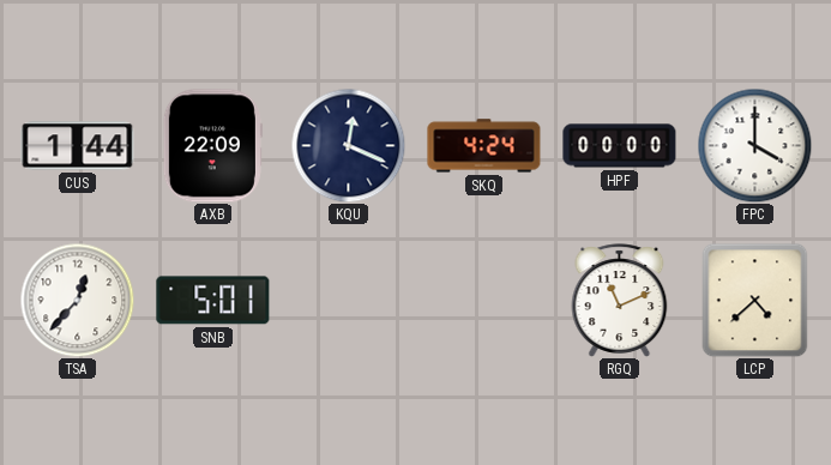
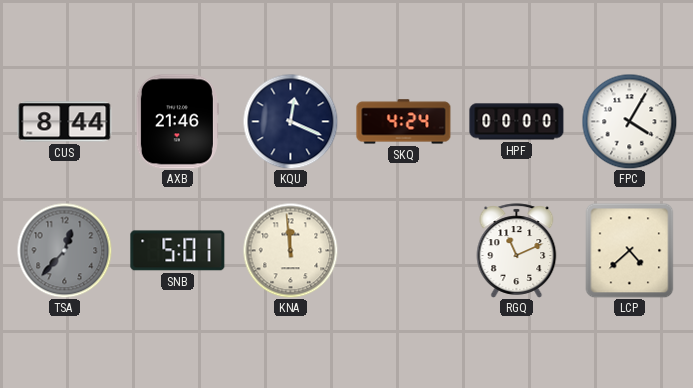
CUS: 1:44 -> 8:44 (65, 122)
AXB: 22:09 -> 21:46 (177, 122)
FPC: 4:00 -> 4:05 (629, 121)
TSA dial: white -> grey (64, 250)
KNA: none -> 11:59 (290, 250)
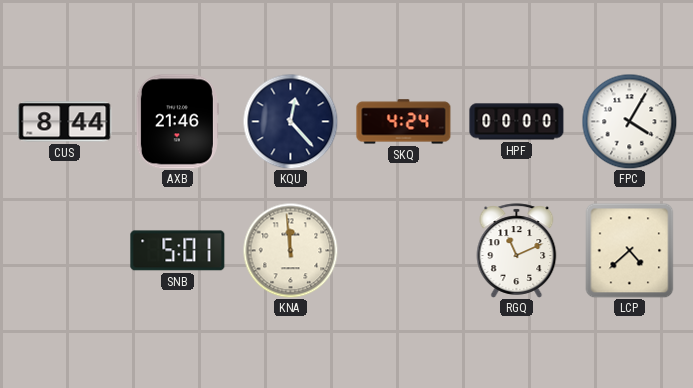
KQU: 12:19 -> 12:23 (290, 121)
TSA: 12:37 -> none (64, 250)
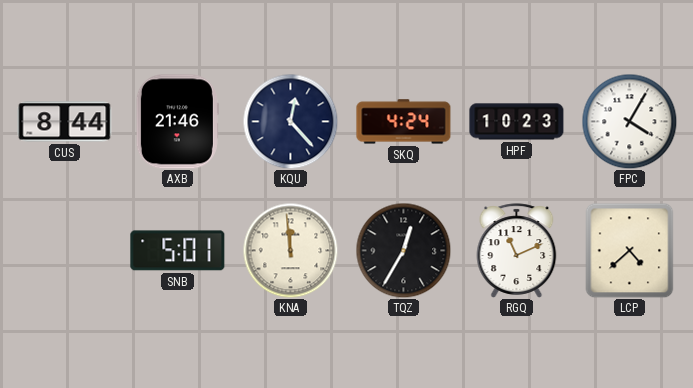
HPF: 00:00 -> 10:23 (517, 122)
TQZ: none -> 12:35 (403, 250)
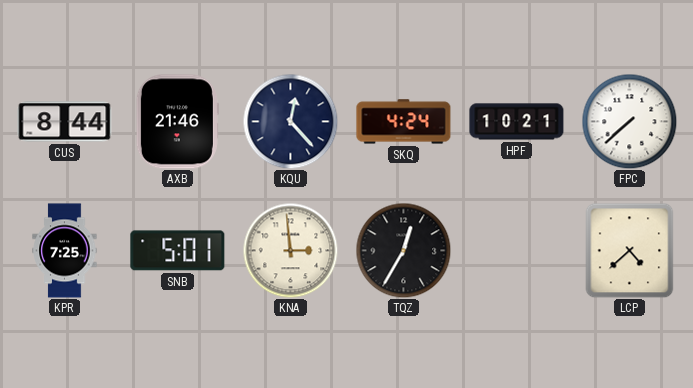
HPF: 10:23 -> 10:21 (517, 122)
FPC: 4:05 -> 7:38 (629, 121)
KPR: none -> 7:25 (65, 251)
KNA: 11:59 -> 2:59 (290, 250)
RGQ: 11:11 -> none (517, 251)
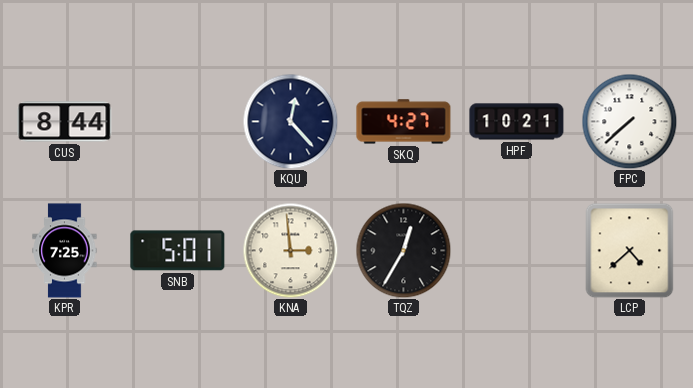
AXB: 21:46 -> none (177, 122)
SKQ: 4:24 -> 4:27 (404, 122)
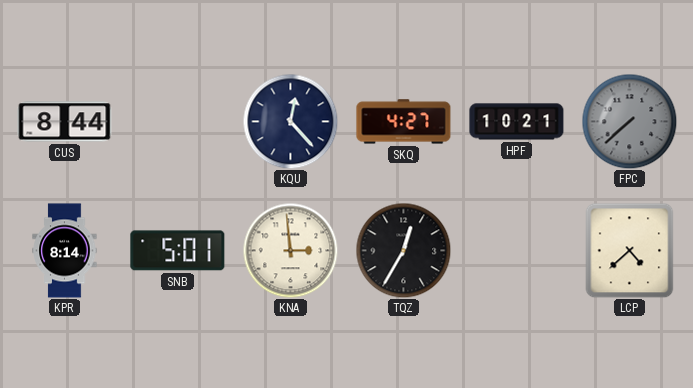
FPC dial: white -> grey (629, 121)
KPR: 7:25 -> 8:14 (65, 251)
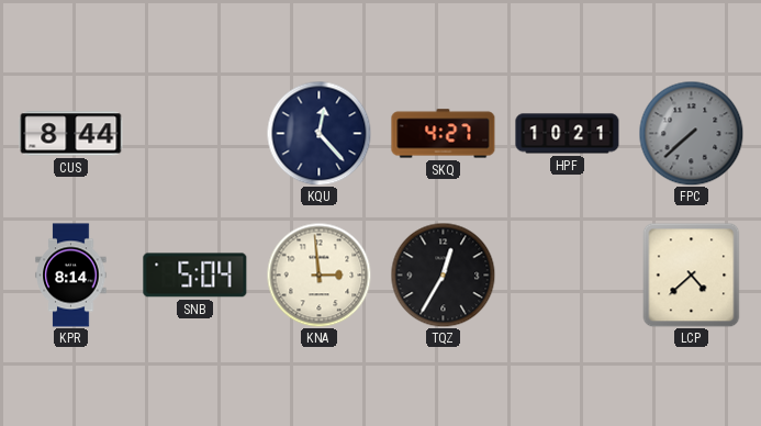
SNB: 5:01 -> 5:04 (195, 276)
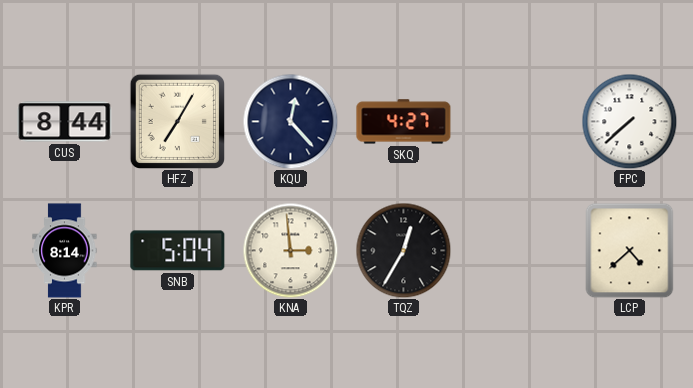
HFZ: none -> 7:05 (177, 121)
HPF: 10:21 -> none (568, 134)
FPC dial: grey -> white (629, 121)
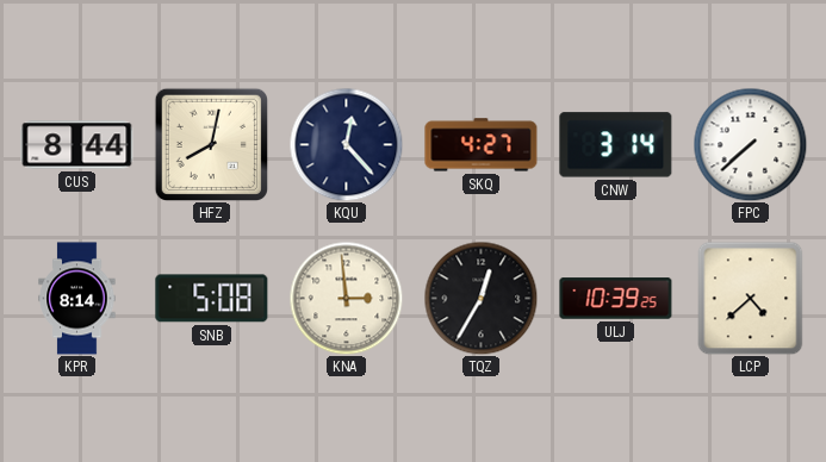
HFZ: 7:05 -> 8:02 (211, 144)
CNW: none -> 3:14 (616, 145)
SNB: 5:04 -> 5:08 (212, 299)
ULJ: none -> 10:39 (616, 299)
